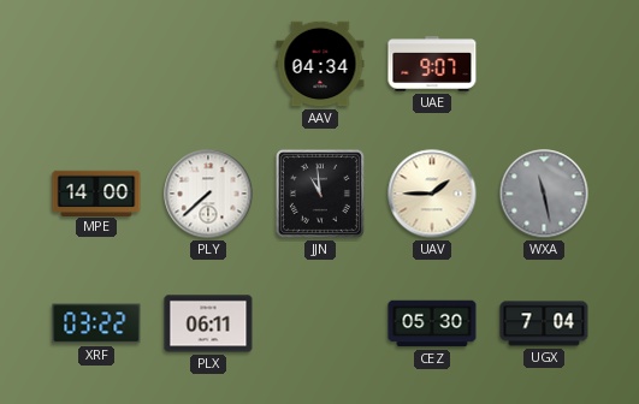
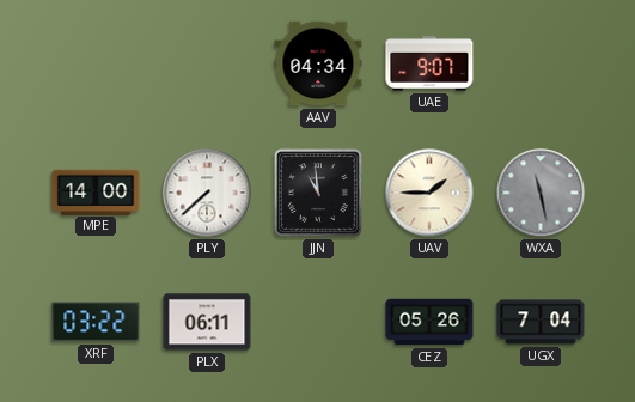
CEZ: 05:30 -> 05:26 (429, 322)
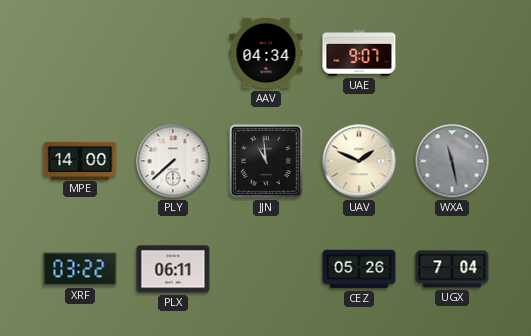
UAV: 1:45 -> 1:49 (359, 161)
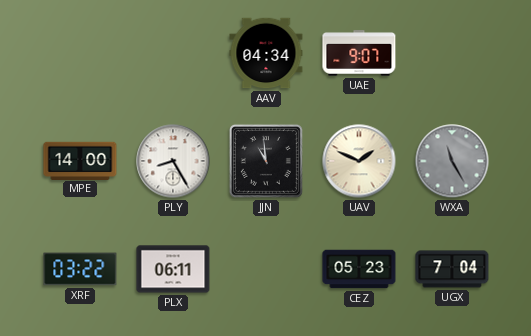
PLY: 7:38 -> 8:25 (173, 161)
WXA: 11:28 -> 11:25 (452, 161)
CEZ: 05:26 -> 05:23 (359, 269)
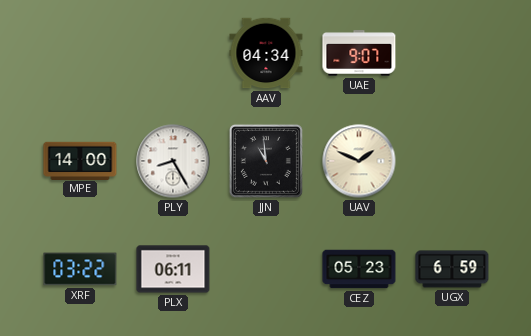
WXA: 11:25 -> none (452, 161)
UGX: 7:04 -> 6:59 (452, 269)
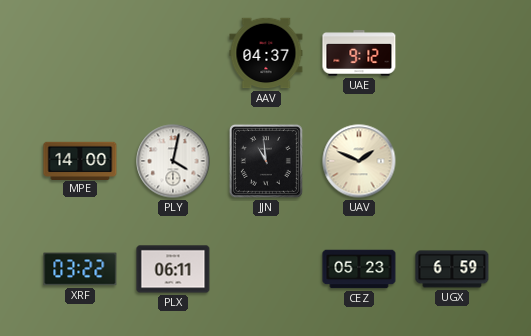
AAV: 04:34 -> 04:37 (266, 53)
UAE: 9:07 -> 9:12 (359, 53)
PLY: 8:25 -> 4:02 (173, 161)
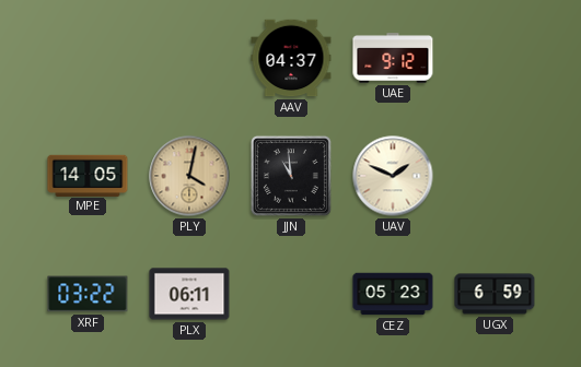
MPE: 14:00 -> 14:05 (88, 175)
PLY dial: white -> champagne (189, 176)
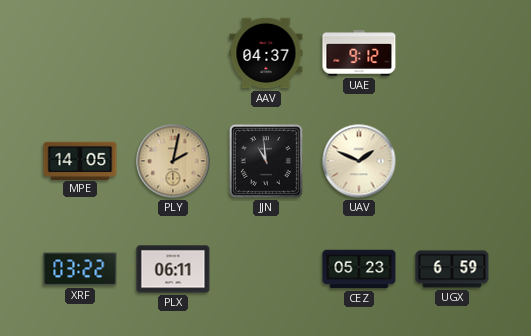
PLY: 4:02 -> 2:02 (173, 161)
